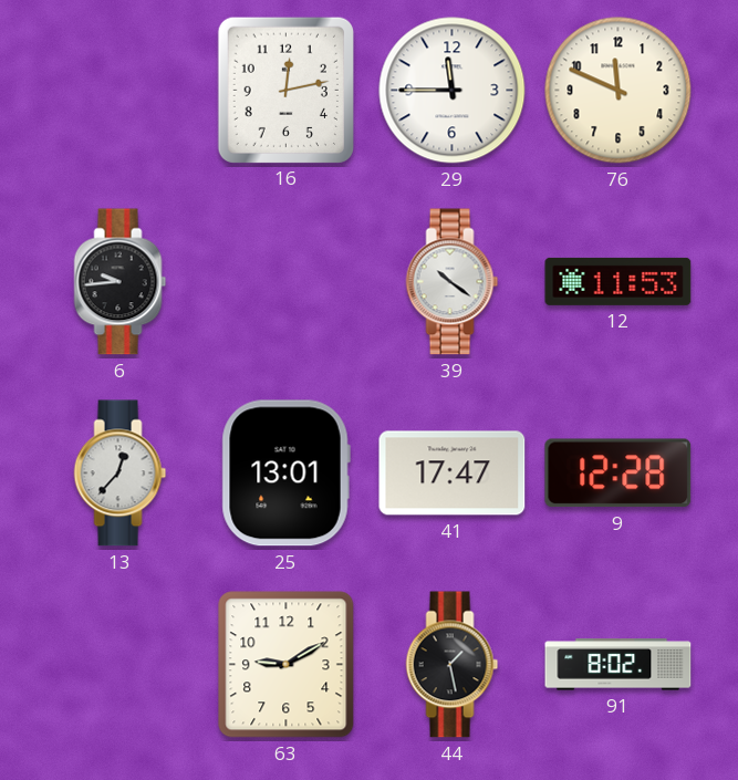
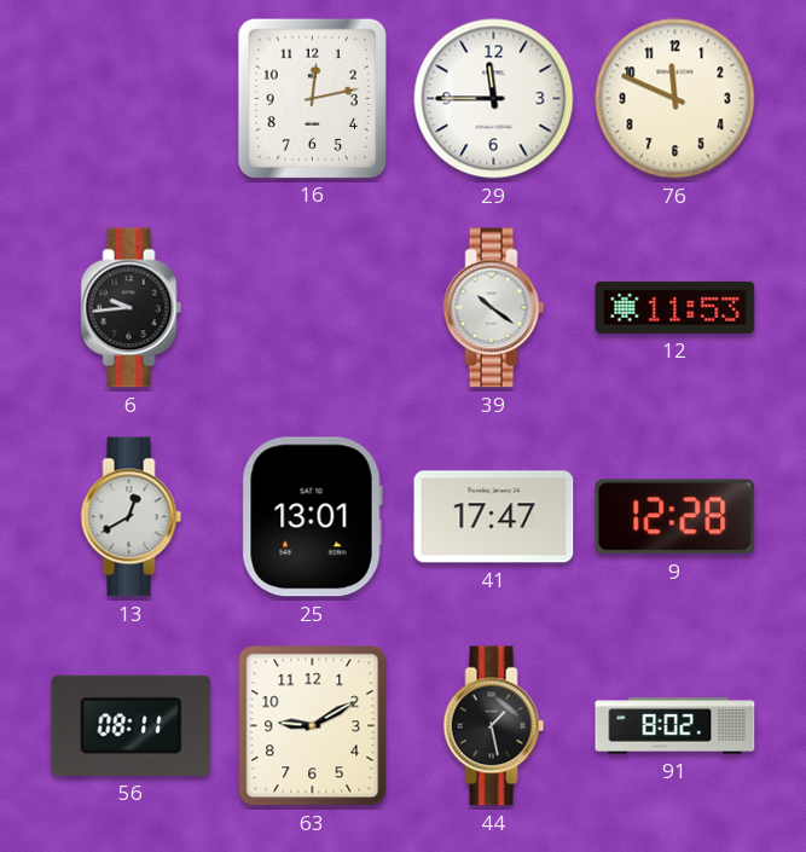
13: 12:37 -> 12:40 (132, 517)
56: none -> 08:11 (132, 725)
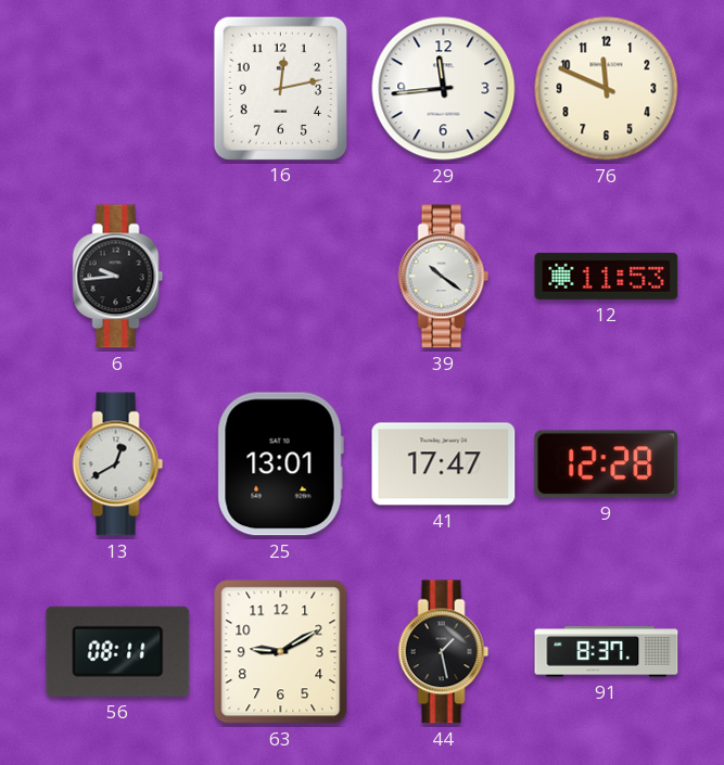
29: 11:45 -> 11:44 (444, 89)
91: 8:02 -> 8:37 (607, 652)
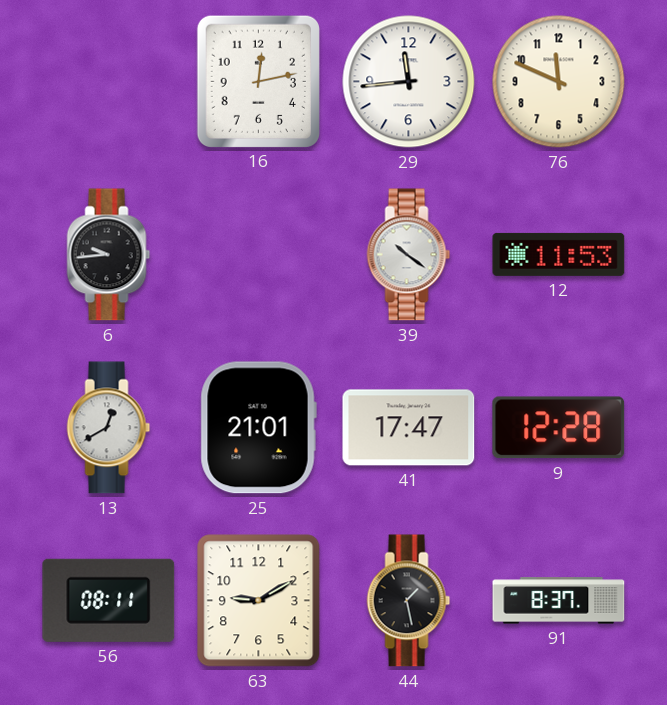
25: 13:01 -> 21:01 (258, 428)
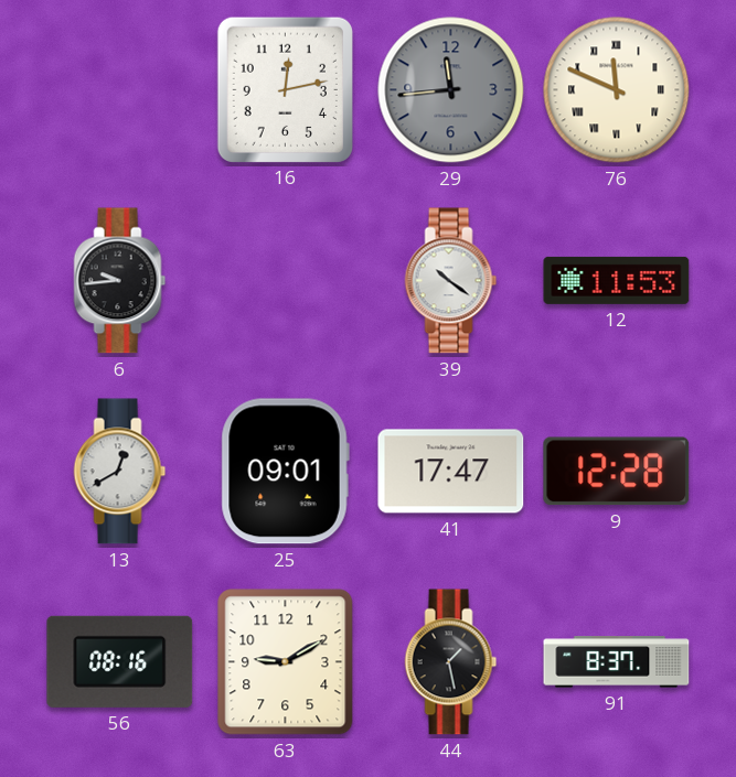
29 dial: white -> grey (451, 90)
76 numerals: Arabic -> Roman (617, 90)
25: 21:01 -> 09:01 (285, 472)
56: 08:11 -> 08:16 (120, 661)
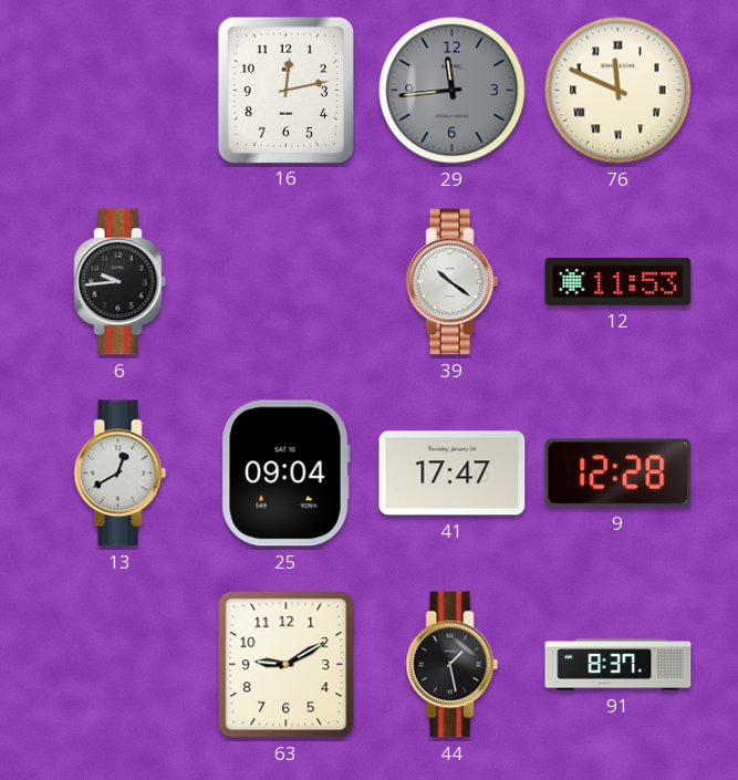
25: 09:01 -> 09:04 (285, 474)
56: 08:16 -> none (120, 661)
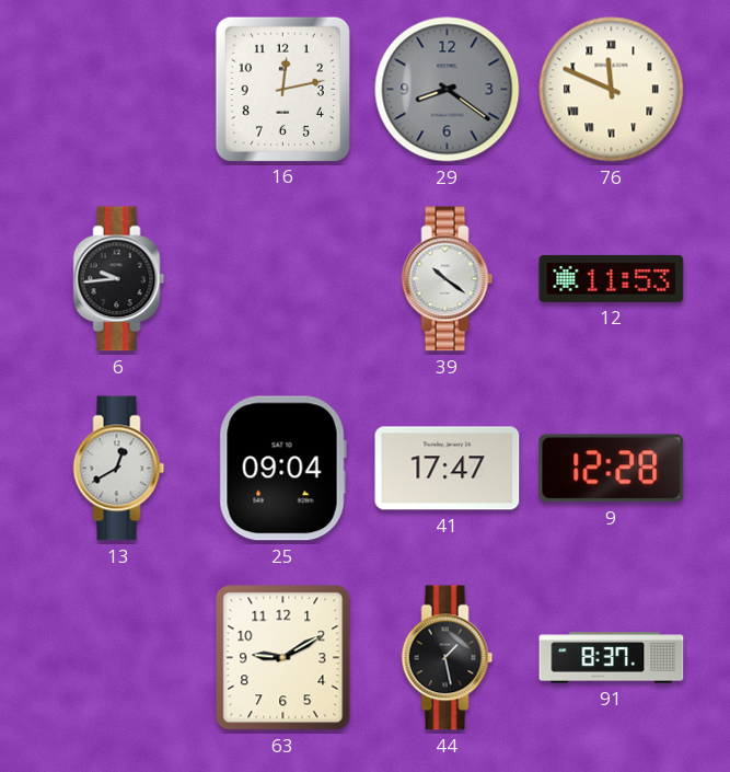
29: 11:44 -> 8:21 (448, 90)
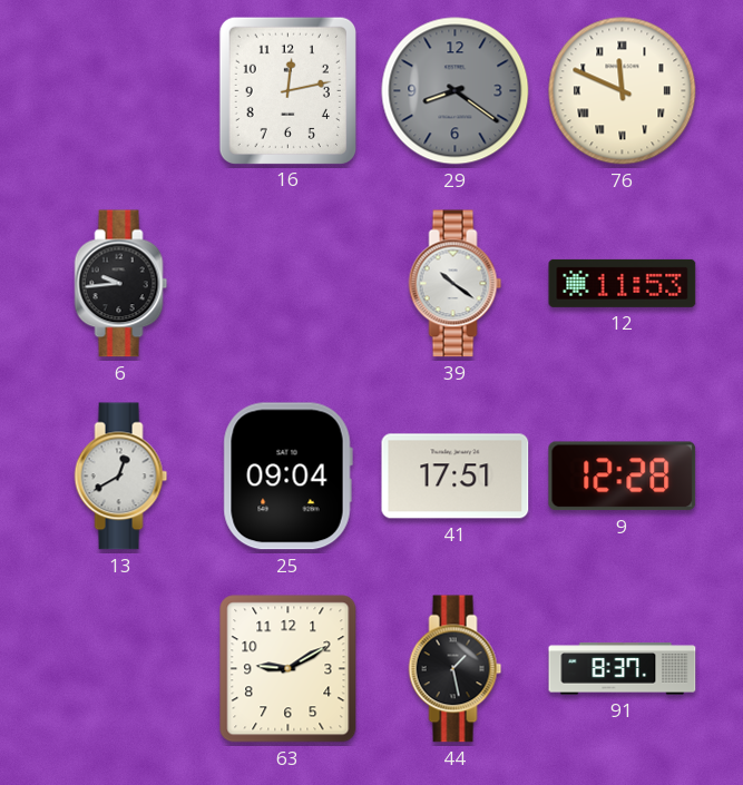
41: 17:47 -> 17:51 (456, 477)
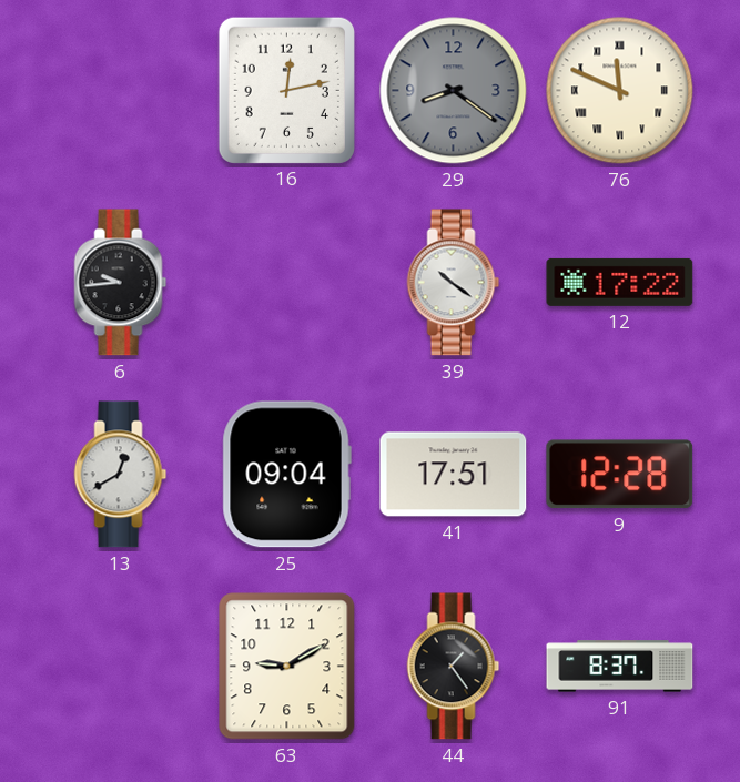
12: 11:53 -> 17:22 (620, 282)
44: 1:28 -> 1:24 (454, 667)
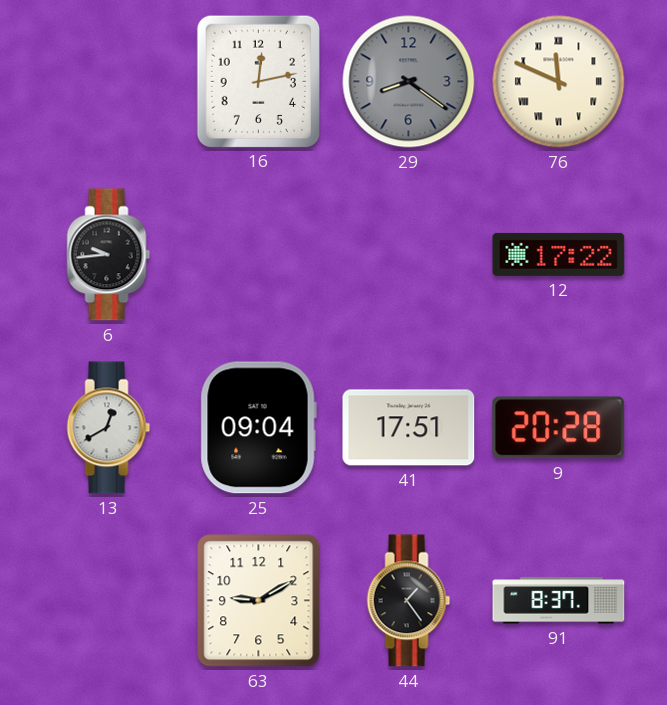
39: 10:21 -> none (454, 283)
9: 12:28 -> 20:28 (559, 428)
